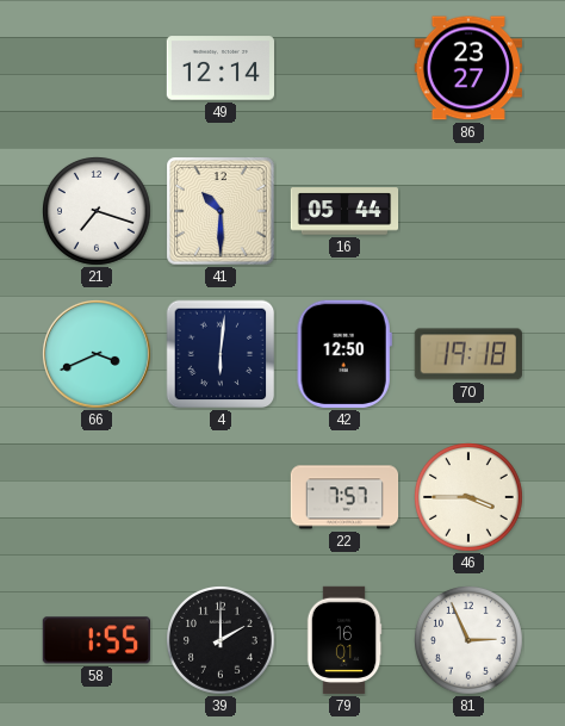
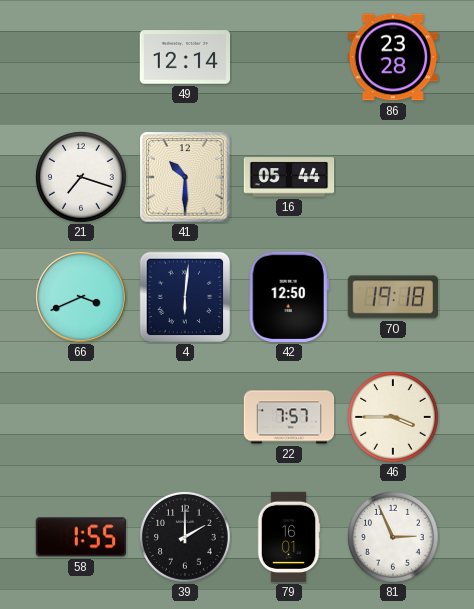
86: 23:27 -> 23:28 (392, 57)
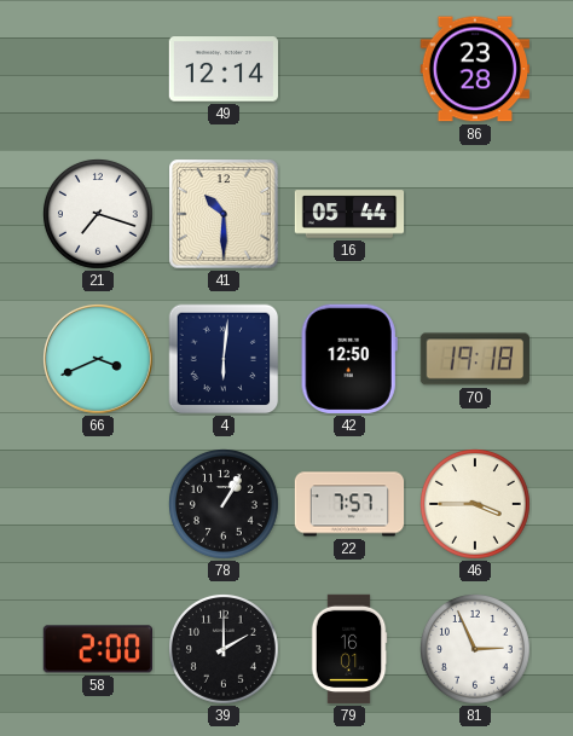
78: none -> 1:05 (225, 505)
58: 1:55 -> 2:00 (97, 649)
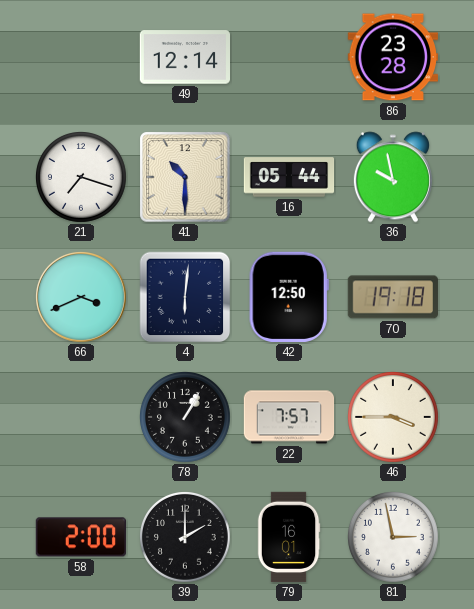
36: none -> 9:58 (393, 177)
81: 2:56 -> 2:58 (394, 538)
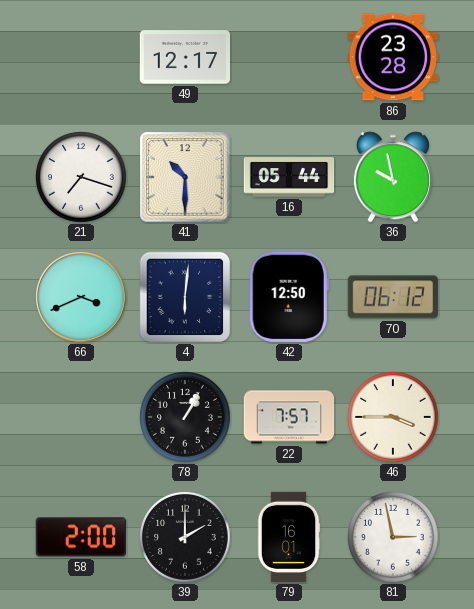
49: 12:14 -> 12:17 (184, 57)
70: 19:18 -> 06:12 (393, 297)
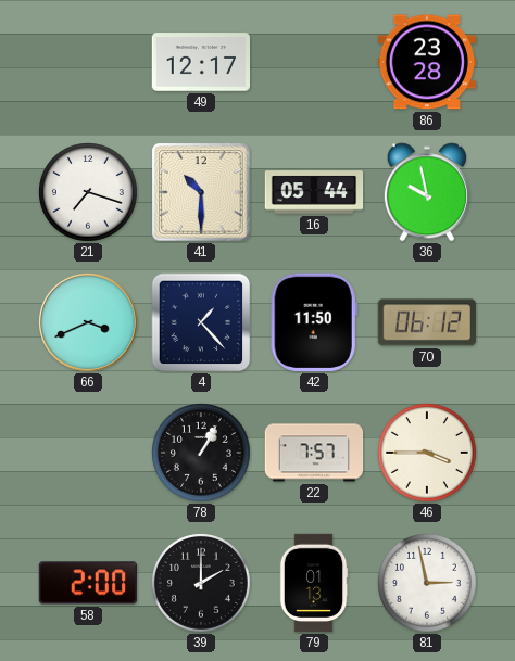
4: 6:01 -> 1:23 (201, 322)
42: 12:50 -> 11:50 (314, 322)
79: 16:01 -> 01:13 (314, 583)
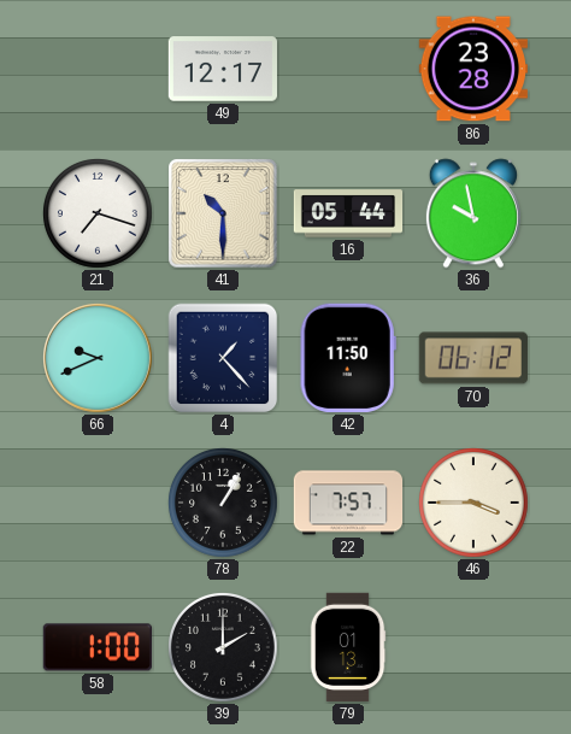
66: 3:41 -> 9:41 (98, 358)
58: 2:00 -> 1:00 (96, 647)
81: 2:58 -> none (428, 584)
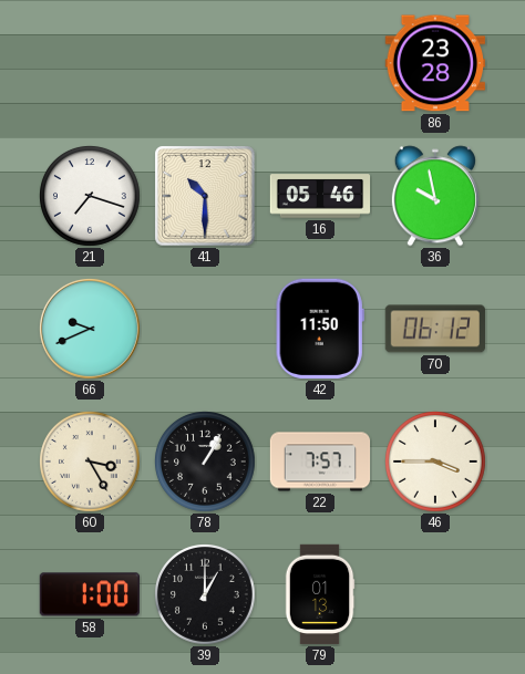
49: 12:17 -> none (222, 69)
16: 05:44 -> 05:46 (320, 196)
4: 1:23 -> none (223, 358)
60: none -> 3:25 (91, 463)
39: 2:00 -> 1:00 (206, 595)
